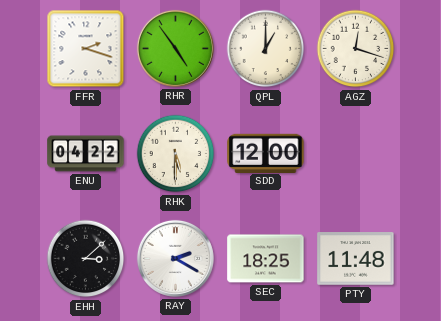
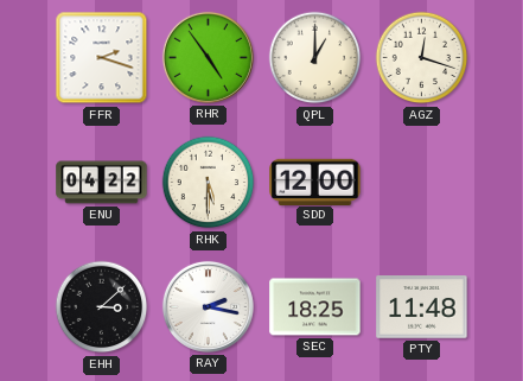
RAY: 2:20 -> 2:17 (208, 306)
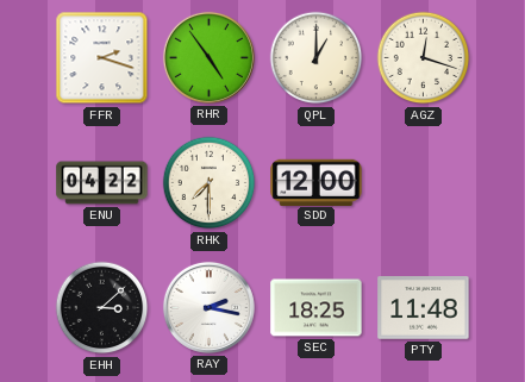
RHK: 5:30 -> 7:30 (210, 183)
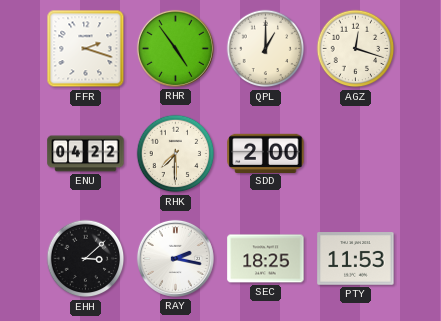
SDD: 12:00 -> 2:00 (266, 153)
PTY: 11:48 -> 11:53 (356, 259)
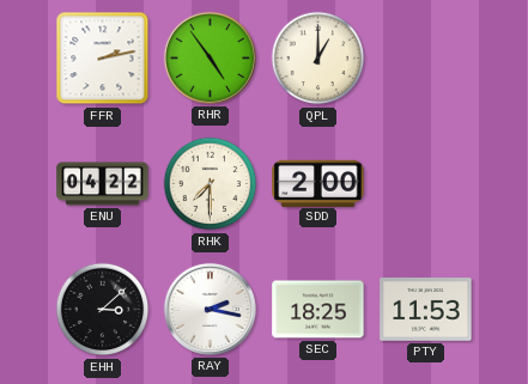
FFR: 2:18 -> 2:13 (103, 59)
AGZ: 12:18 -> none (356, 49)
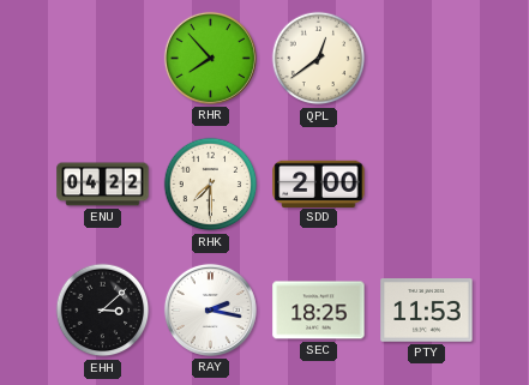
FFR: 2:13 -> none (103, 59)
RHR: 4:54 -> 7:53 (210, 58)
QPL: 1:00 -> 12:39 (319, 59)
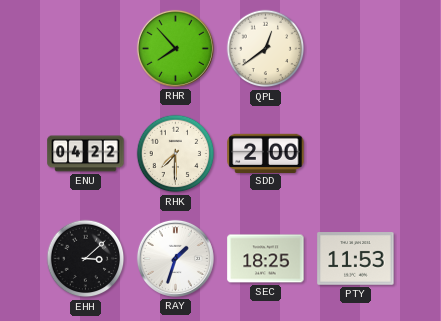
RAY: 2:17 -> 1:33 (175, 258)
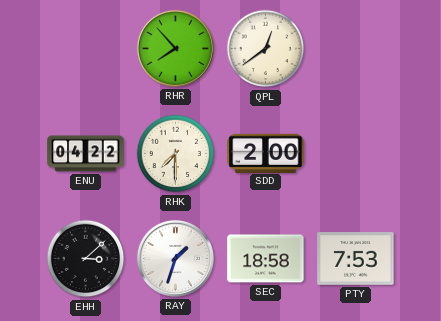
SEC: 18:25 -> 18:58 (266, 259)
PTY: 11:53 -> 7:53 (356, 259)
